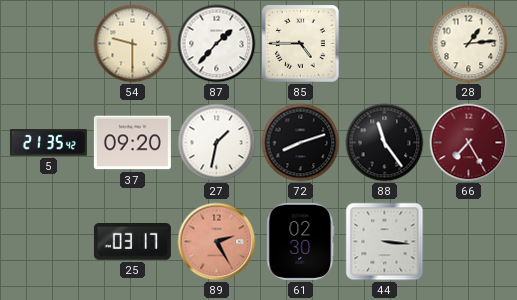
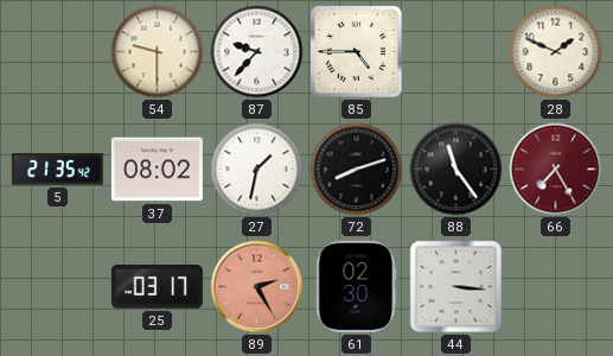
87: 1:37 -> 9:37 (257, 52)
28: 1:14 -> 1:49 (556, 52)
37: 09:20 -> 08:02 (157, 170)
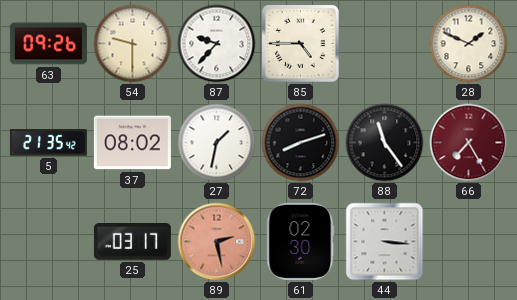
63: none -> 09:26 (48, 44)
89: 2:25 -> 2:28 (217, 242)
